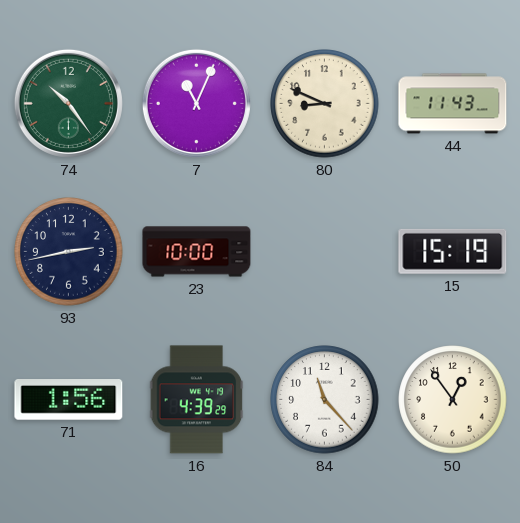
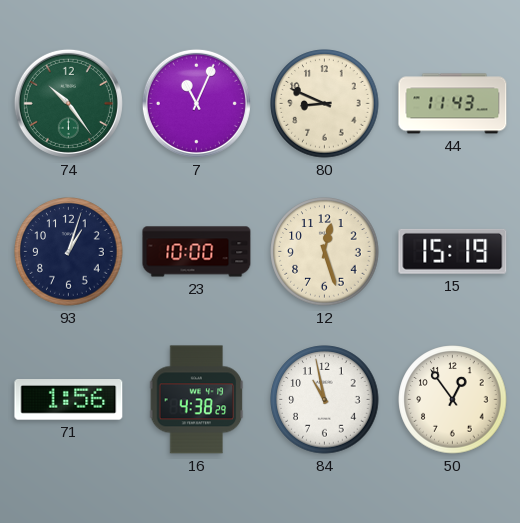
93: 2:43 -> 1:03 (69, 252)
12: none -> 12:27 (325, 252)
16: 4:39 -> 4:38 (197, 400)
84: 11:23 -> 10:58 (325, 400)
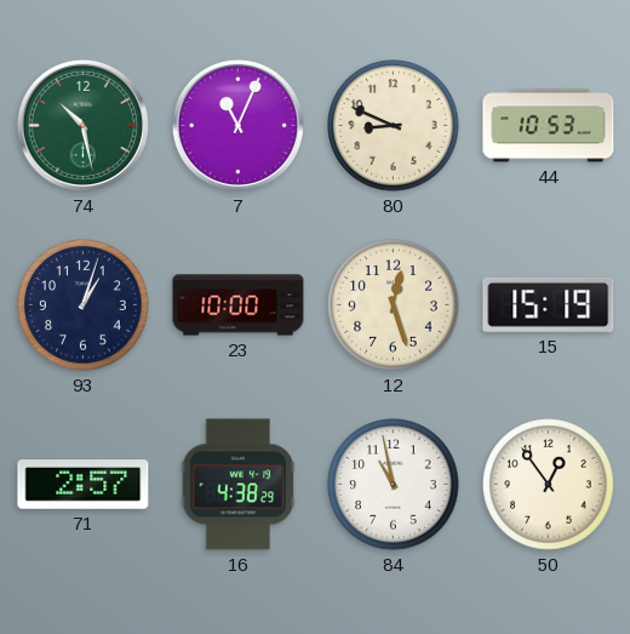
74: 10:24 -> 10:28 (82, 125)
44: 11:43 -> 10:53 (549, 126)
71: 1:56 -> 2:57 (84, 485)
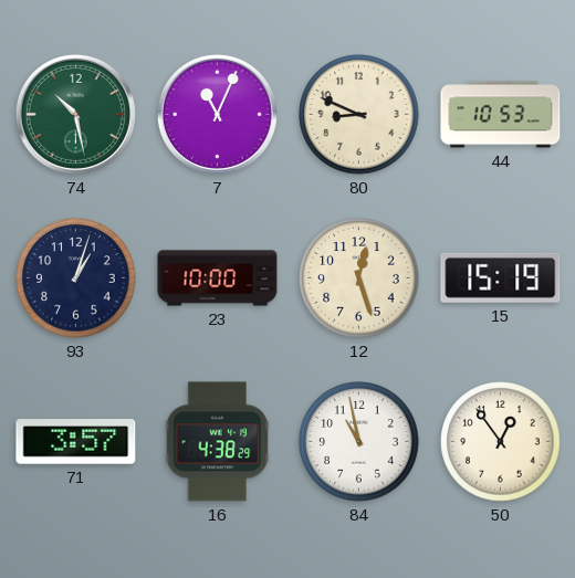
71: 2:57 -> 3:57 (76, 442)
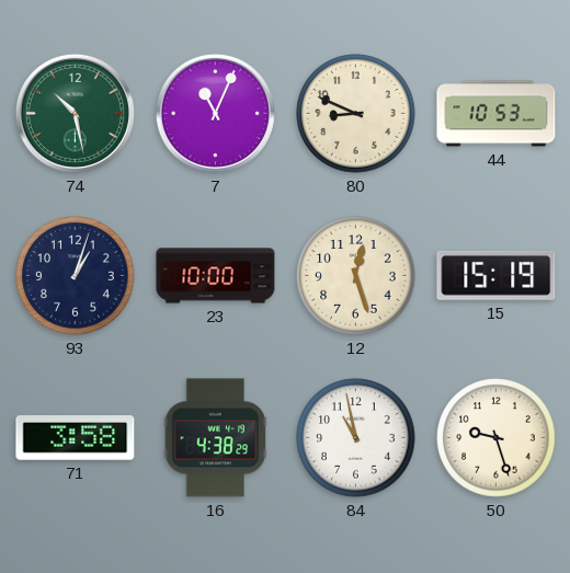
71: 3:57 -> 3:58 (76, 438)
50: 12:54 -> 9:27 (497, 438)
